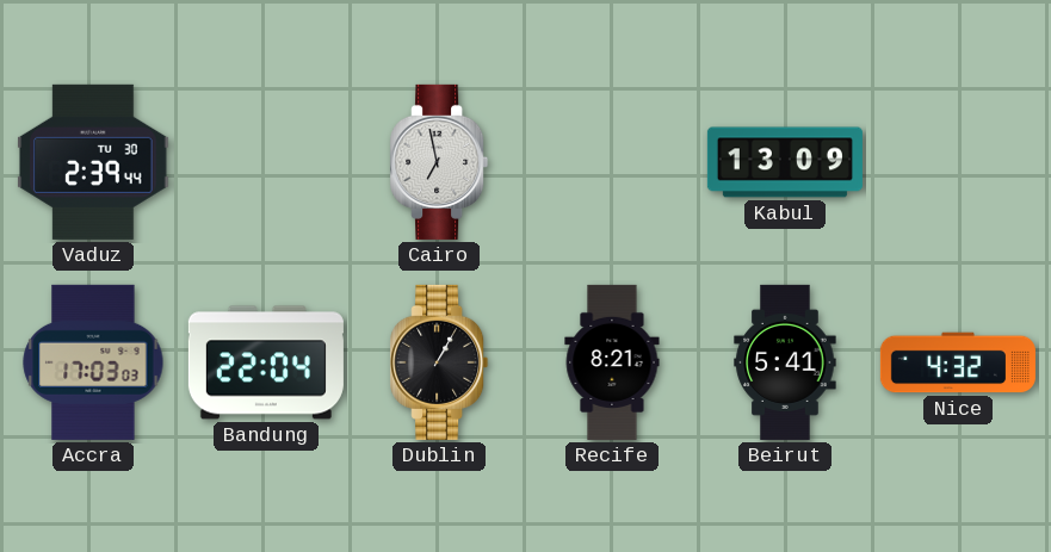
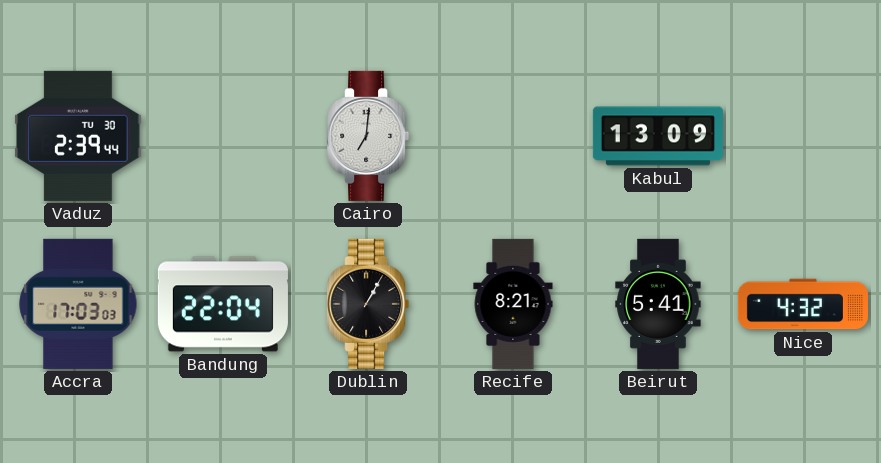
Cairo: 6:58 -> 7:01 (368, 136)
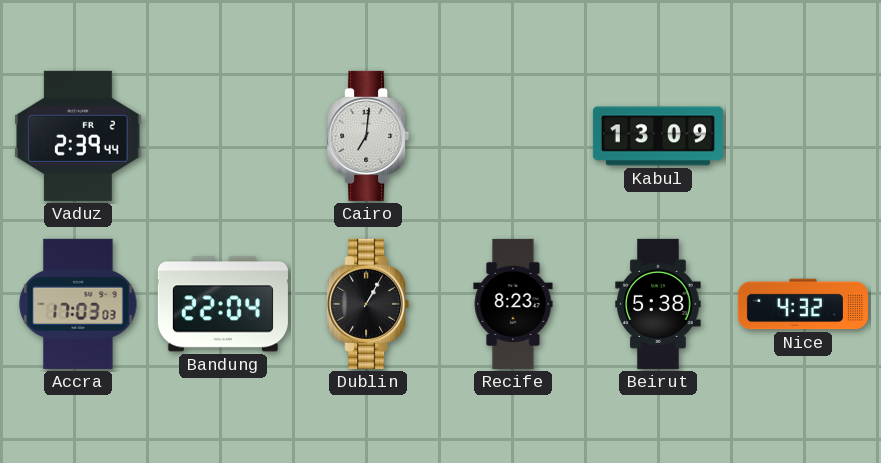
Vaduz date: TU 30 -> FR 2 (78, 136)
Recife: 8:21 -> 8:23 (513, 304)
Beirut: 5:41 -> 5:38 (658, 304)
